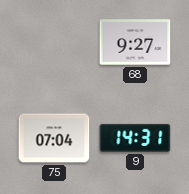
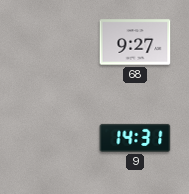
75: 07:04 -> none (54, 138)
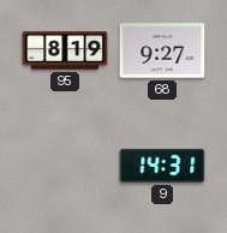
95: none -> 8:19 (65, 50)
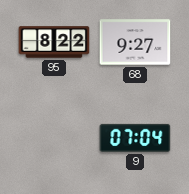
95: 8:19 -> 8:22 (54, 42)
9: 14:31 -> 07:04 (135, 138)
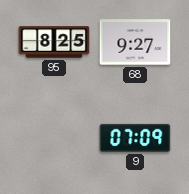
95: 8:22 -> 8:25 (54, 42)
9: 07:04 -> 07:09 (135, 138)
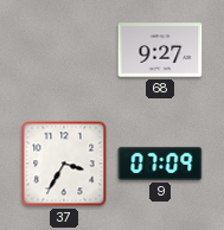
95: 8:25 -> none (54, 42)
37: none -> 3:35 (64, 164)
